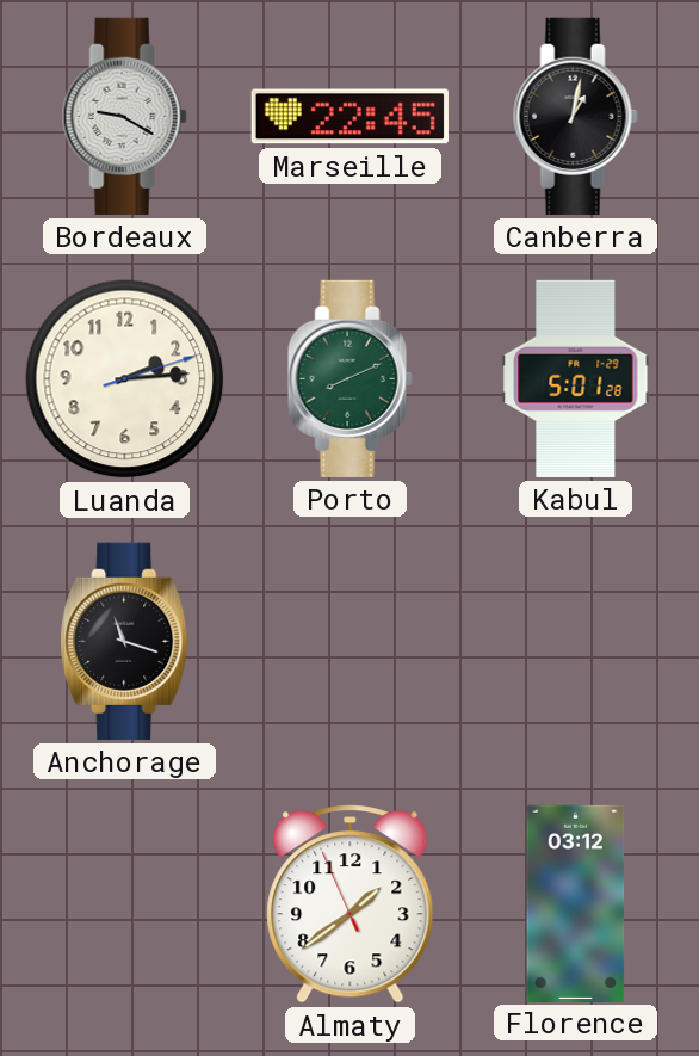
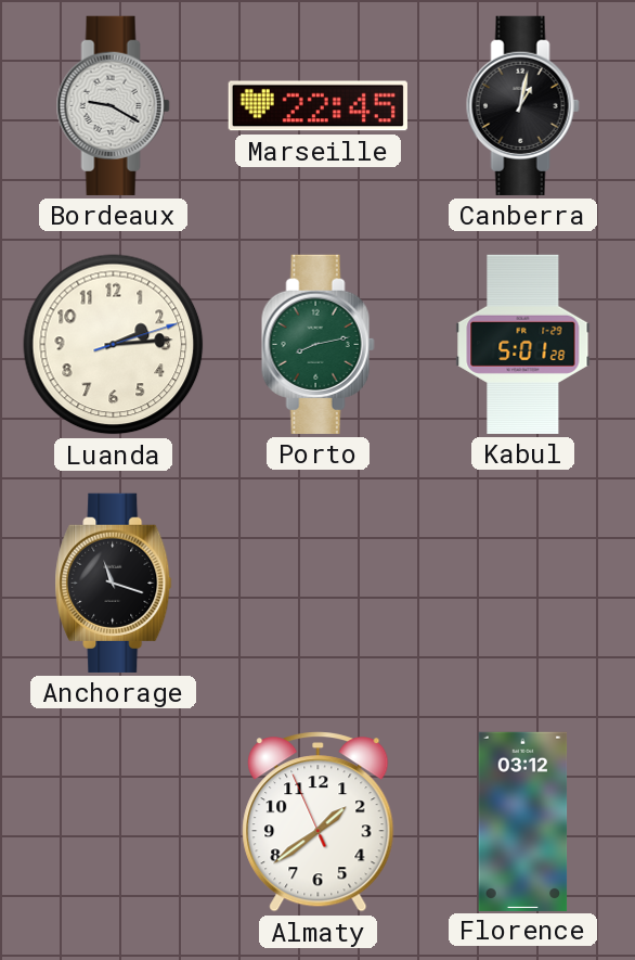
Porto: 8:11 -> 8:13 (317, 344)
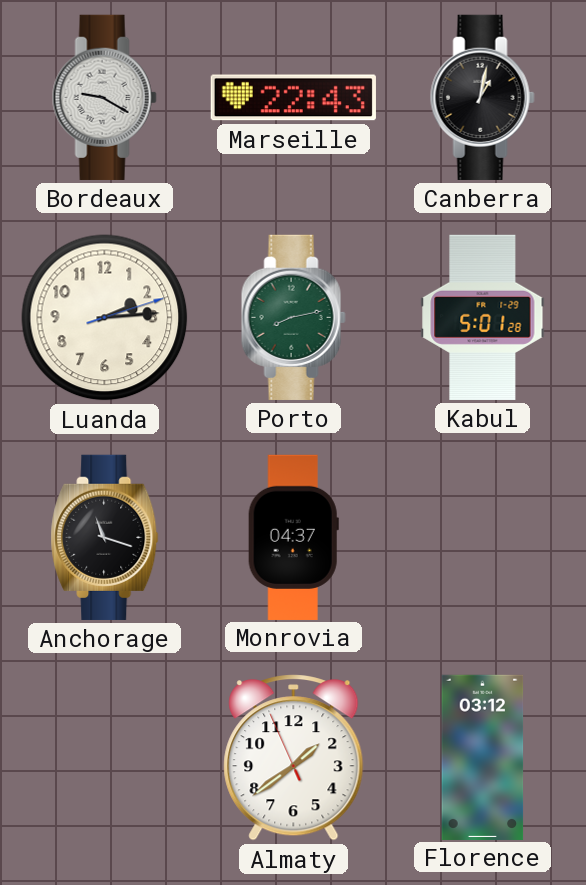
Marseille: 22:45 -> 22:43 (293, 98)
Monrovia: none -> 04:37 (293, 537)
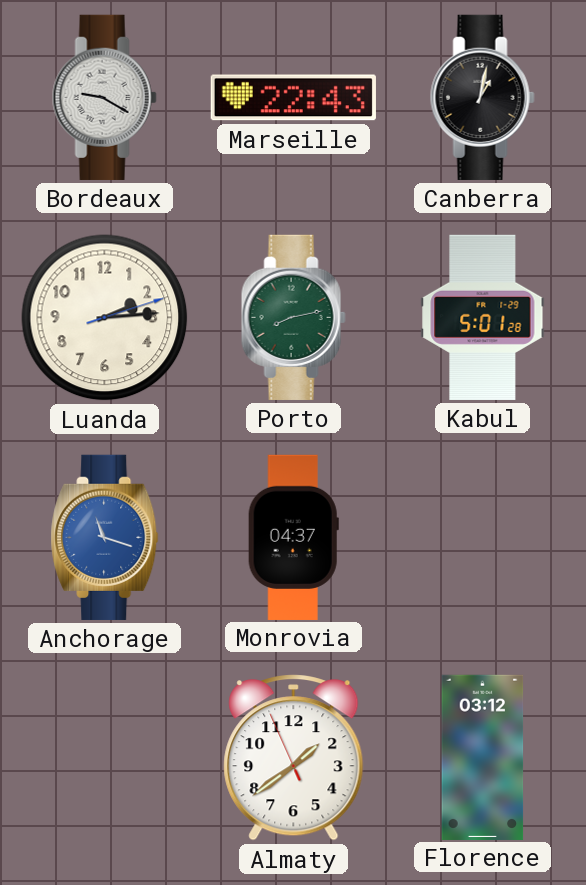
Anchorage dial: black -> blue (105, 537)
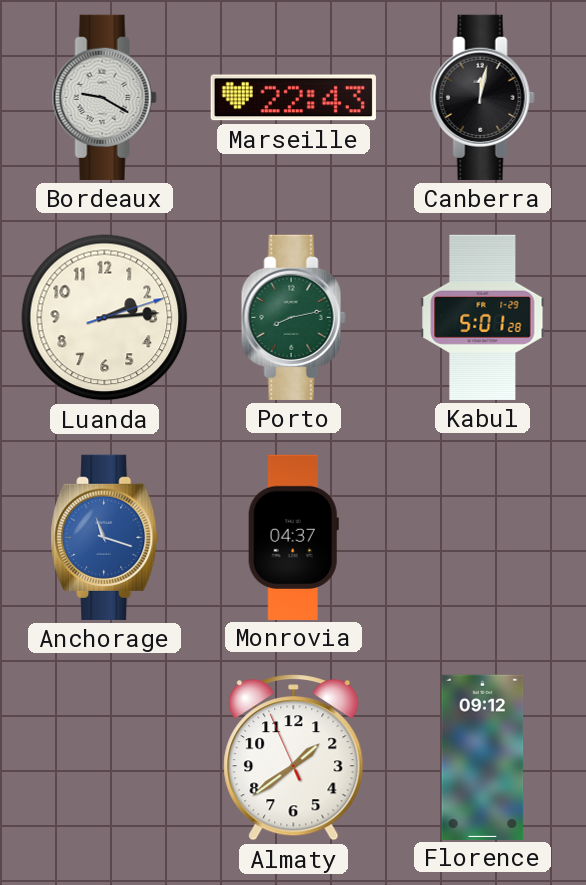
Canberra: 1:02 -> 12:02 (482, 97)
Florence: 03:12 -> 09:12 (483, 757)
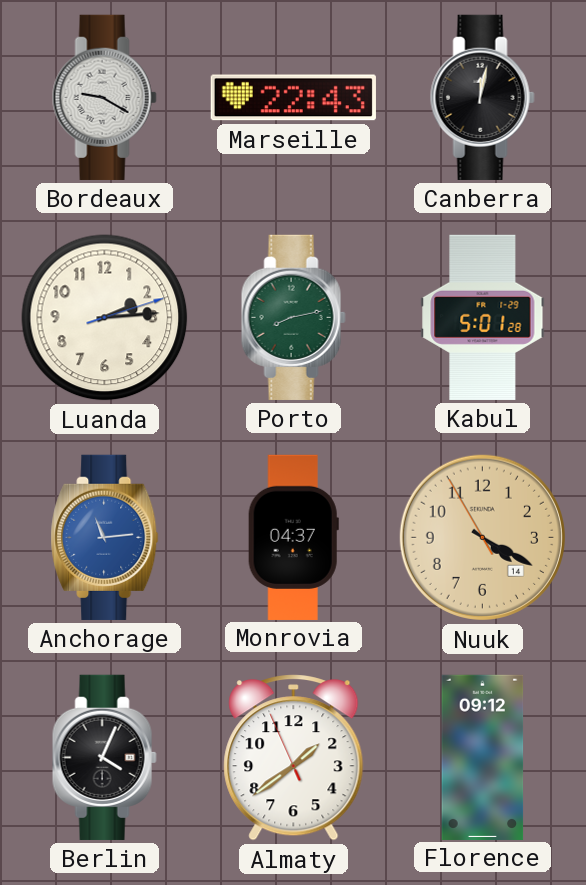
Anchorage: 11:18 -> 11:14 (105, 537)
Nuuk: none -> 4:19 (482, 537)
Berlin: none -> 4:04 (104, 757)
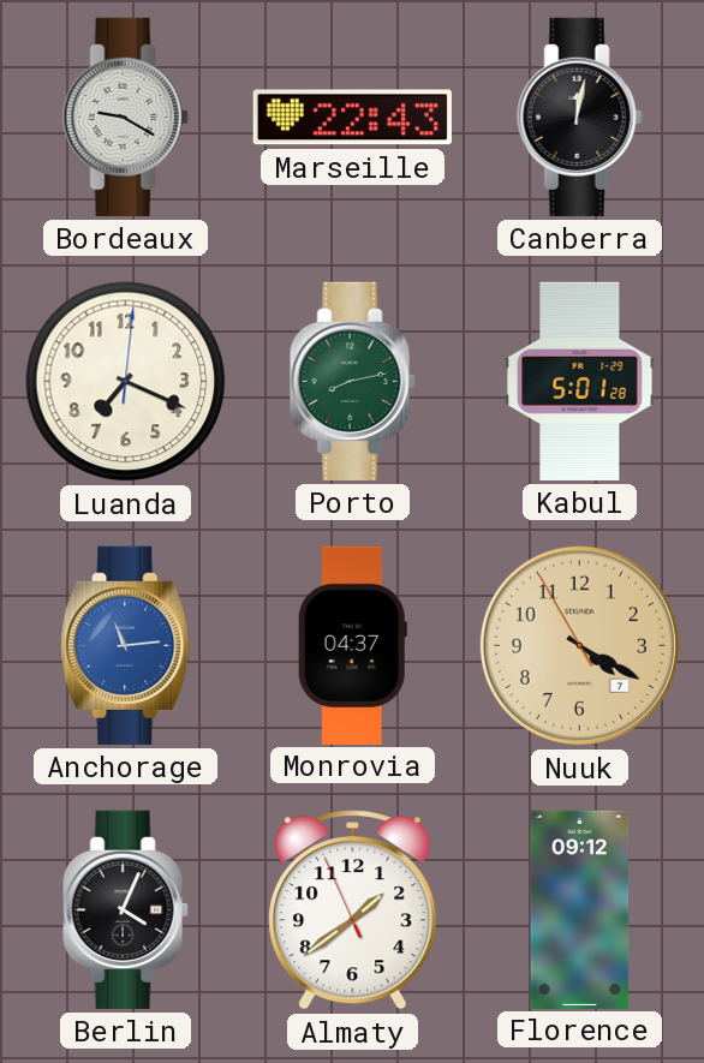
Luanda: 2:14 -> 7:19 (126, 382)
Nuuk date: 14 -> 7 (579, 645)
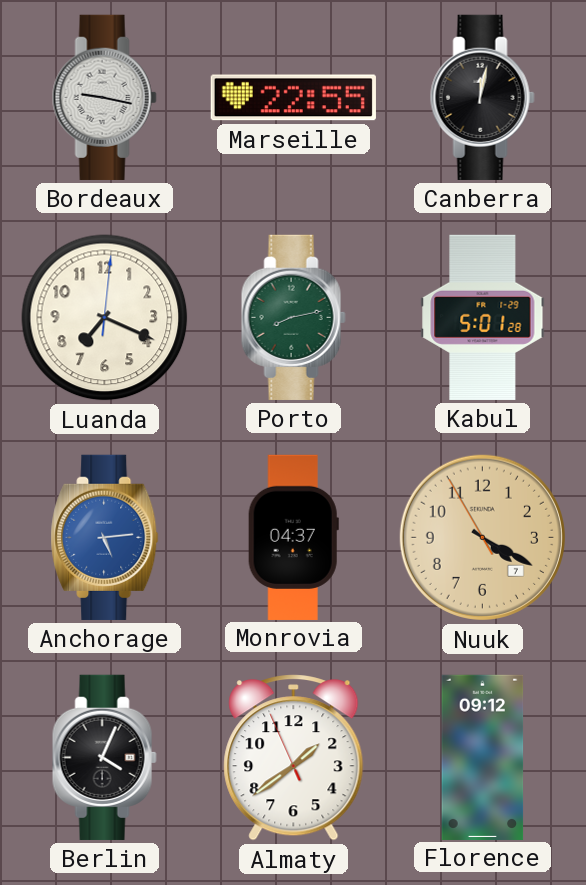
Bordeaux: 9:20 -> 9:17 (104, 97)
Marseille: 22:43 -> 22:55 (293, 98)
Anchorage: 11:14 -> 5:14 (105, 537)
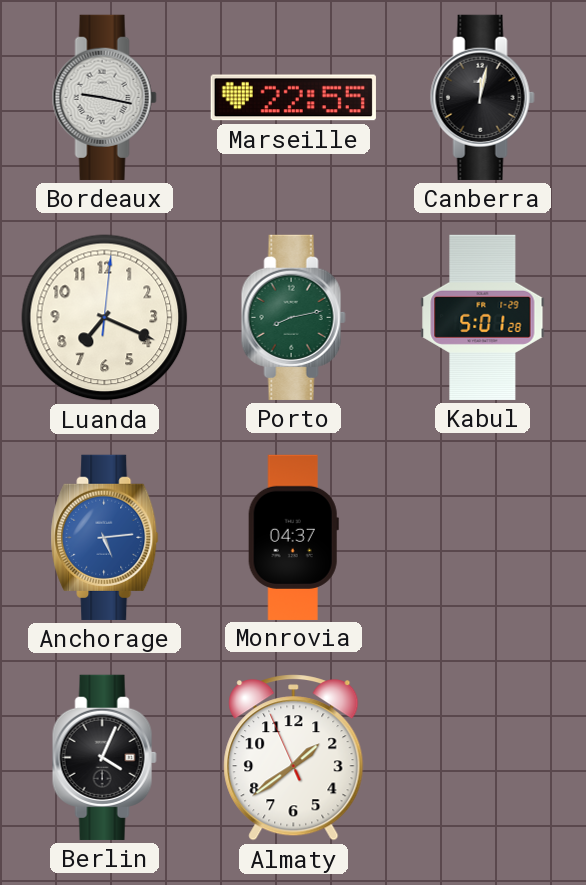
Nuuk: 4:19 -> none (482, 537)
Florence: 09:12 -> none (483, 757)
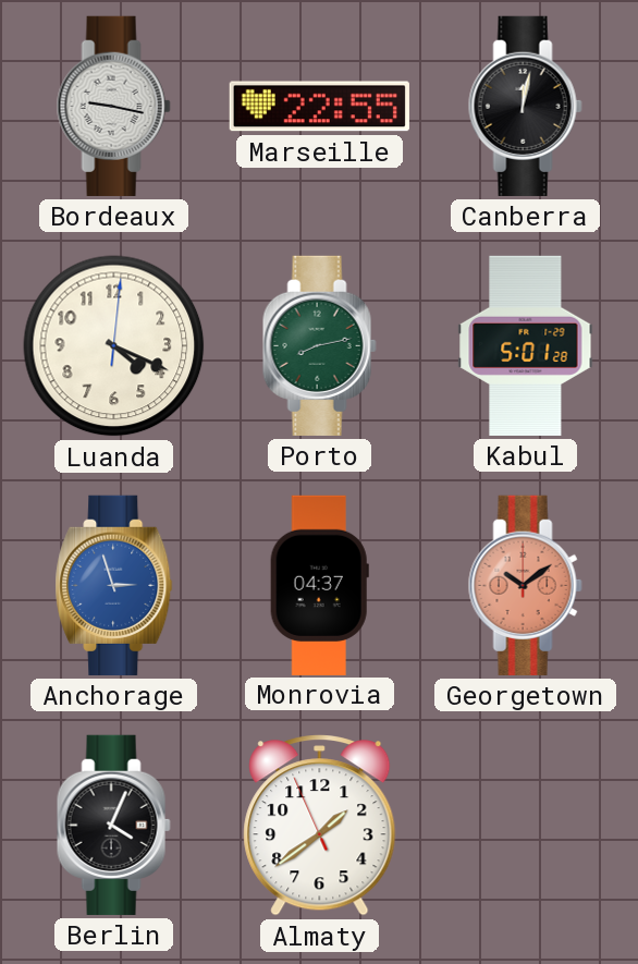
Luanda: 7:19 -> 4:19 (114, 346)
Anchorage: 5:14 -> 2:57 (114, 585)
Georgetown: none -> 10:09 (525, 585)
